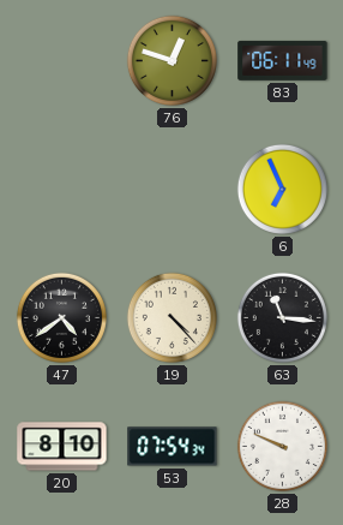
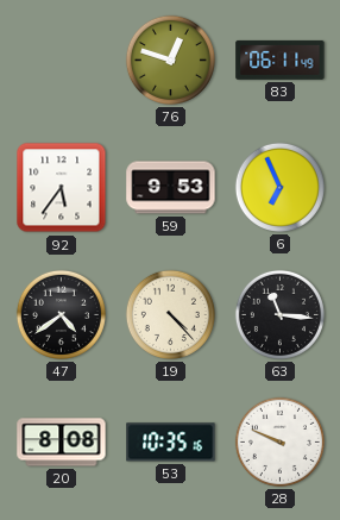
92: none -> 5:36 (62, 188)
59: none -> 9:53 (171, 188)
20: 8:10 -> 8:08 (62, 443)
53: 07:54 -> 10:35 (171, 443)
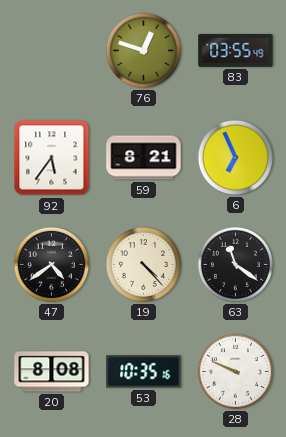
83: 06:11 -> 03:55 (236, 50)
59: 9:53 -> 8:21 (144, 158)
63: 11:16 -> 11:21 (235, 264)
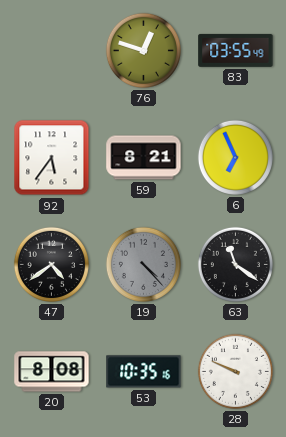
19 dial: cream -> grey (143, 264)
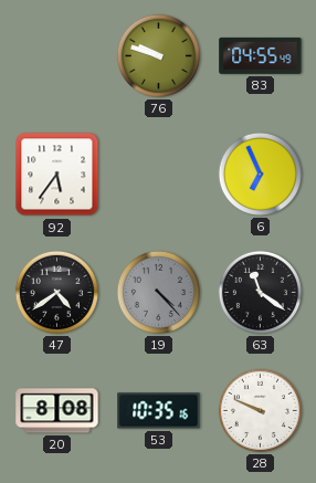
76: 12:48 -> 9:48 (158, 55)
83: 03:55 -> 04:55 (261, 55)
59: 8:21 -> none (144, 158)
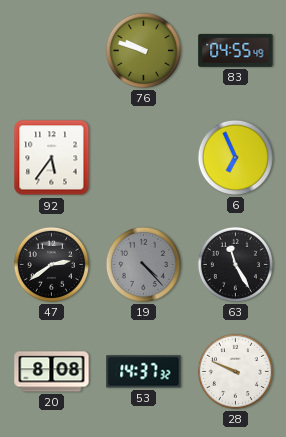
47: 4:39 -> 2:39 (51, 264)
63: 11:21 -> 11:25 (235, 264)
53: 10:35 -> 14:37 (144, 372)
